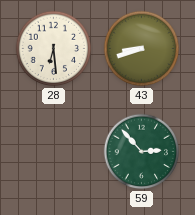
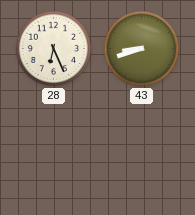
28: 6:29 -> 6:26 (54, 49)
59: 2:53 -> none (142, 152)
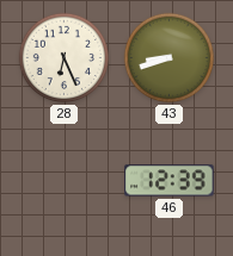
46: none -> 12:39 (170, 181)
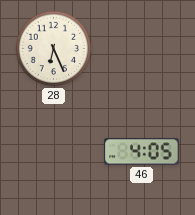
43: 8:42 -> none (170, 58)
46: 12:39 -> 4:05 (142, 152)
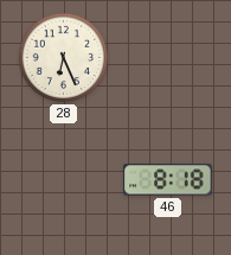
46: 4:05 -> 8:18 (168, 180)
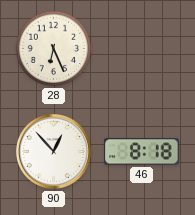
90: none -> 12:53 (53, 151)
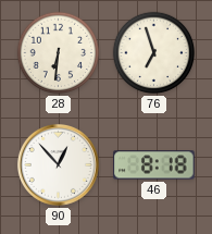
28: 6:26 -> 6:31 (59, 53)
76: none -> 6:57 (154, 53)
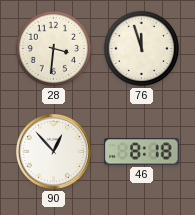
28: 6:31 -> 3:31 (54, 49)
76: 6:57 -> 11:57 (142, 49)
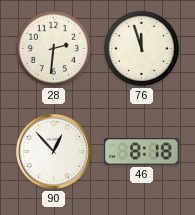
28: 3:31 -> 2:31 (54, 49)
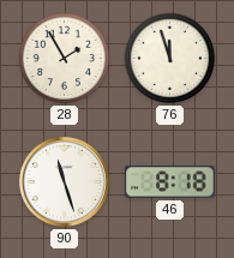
28: 2:31 -> 1:55 (65, 59)
90: 12:53 -> 11:27 (64, 181)
